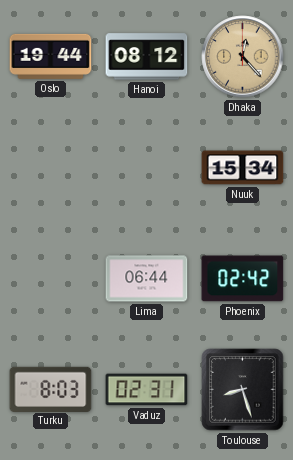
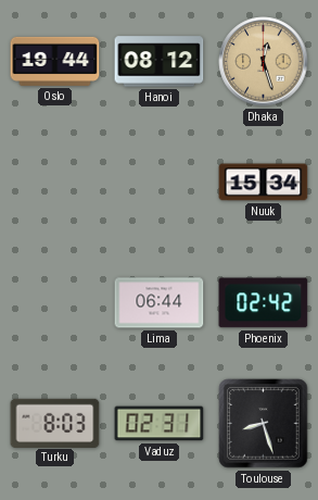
Dhaka: 12:23 -> 12:27 (264, 62)
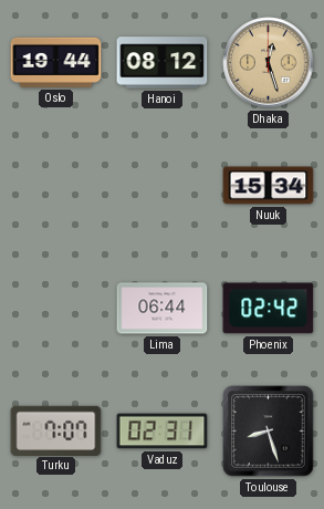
Turku: 8:03 -> 7:07 (56, 430)
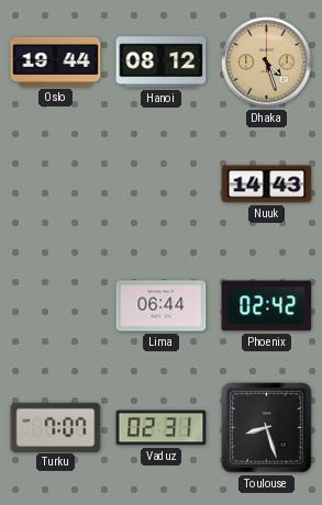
Dhaka: 12:27 -> 4:27 (267, 63)
Nuuk: 15:34 -> 14:43 (267, 184)
